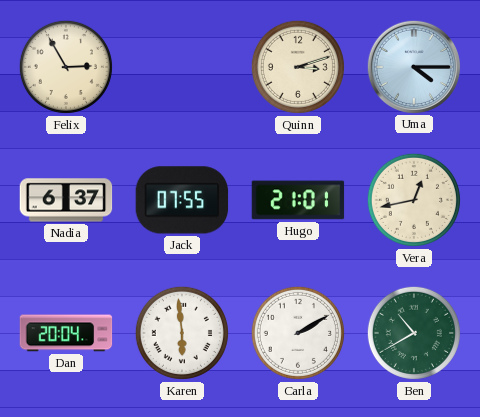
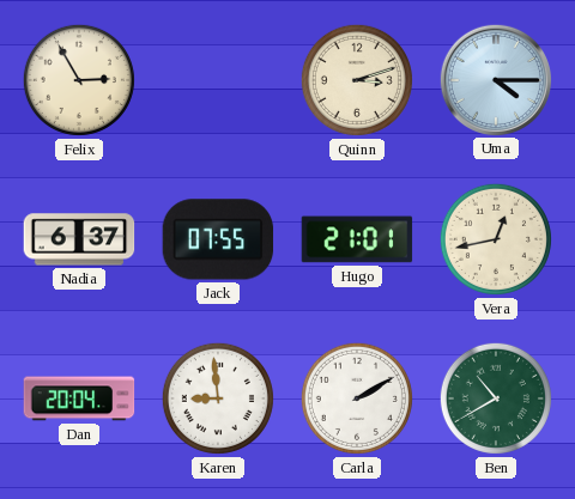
Karen: 5:59 -> 8:59 (218, 398)
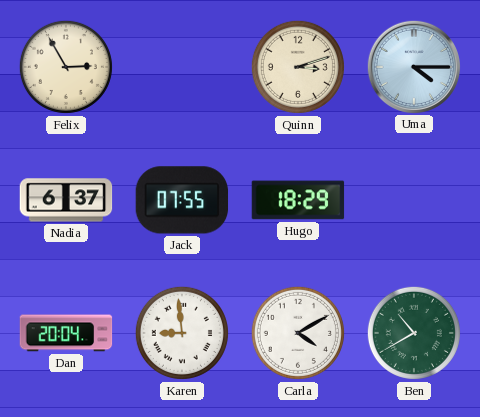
Hugo: 21:01 -> 18:29 (298, 200)
Vera: 12:43 -> none (496, 239)
Carla: 2:10 -> 4:10 (298, 333)
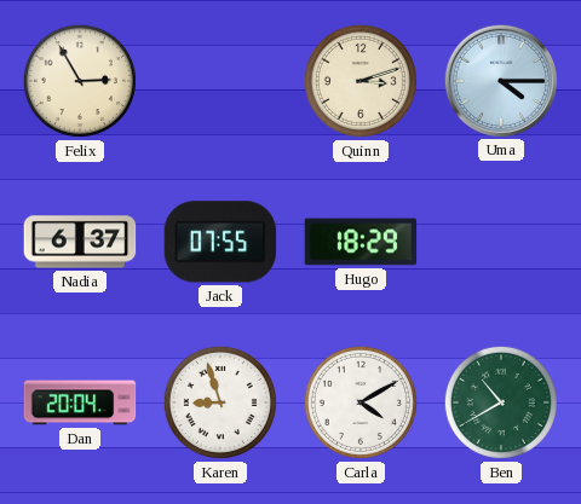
Karen: 8:59 -> 8:57 (220, 402)
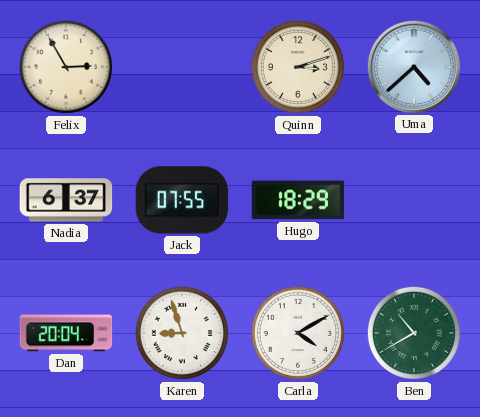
Uma: 4:15 -> 4:38 (413, 66)
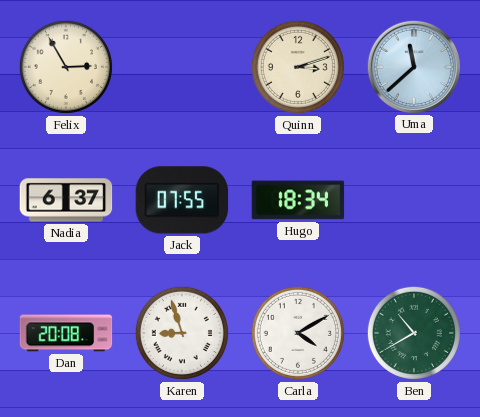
Uma: 4:38 -> 11:38 (413, 66)
Hugo: 18:29 -> 18:34 (298, 200)
Dan: 20:04 -> 20:08 (66, 333)
